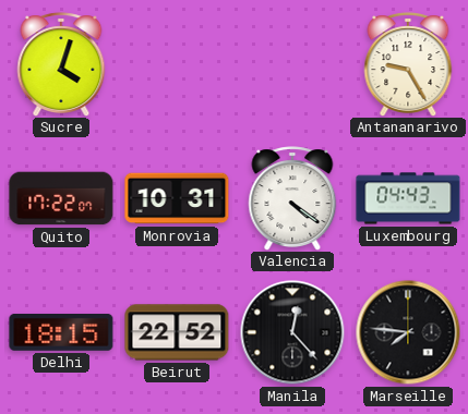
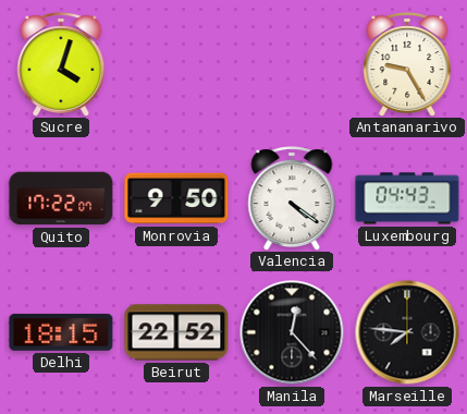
Monrovia: 10:31 -> 9:50 (176, 198)
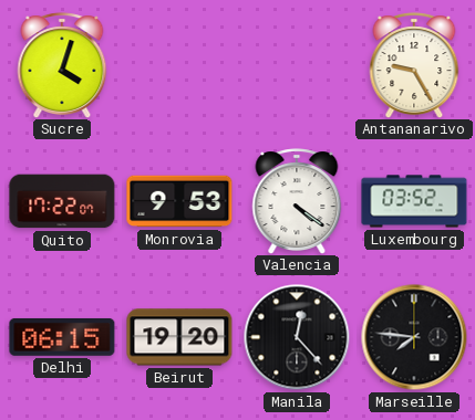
Monrovia: 9:50 -> 9:53 (179, 201)
Luxembourg: 04:43 -> 03:52 (414, 201)
Delhi: 18:15 -> 06:15 (62, 337)
Beirut: 22:52 -> 19:20 (179, 337)
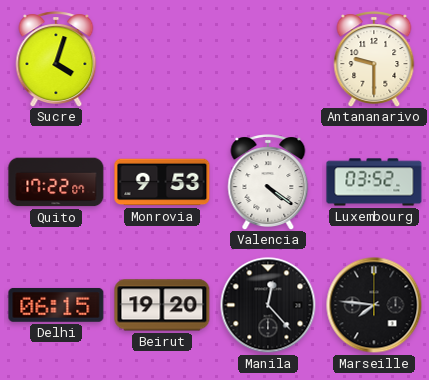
Antananarivo: 9:25 -> 9:30 (374, 59)
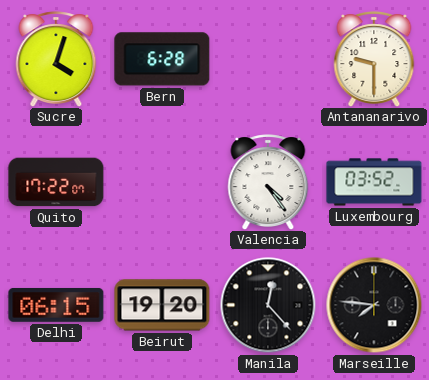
Bern: none -> 6:28 (162, 59)
Monrovia: 9:53 -> none (162, 182)
Valencia: 4:21 -> 4:24 (268, 182)
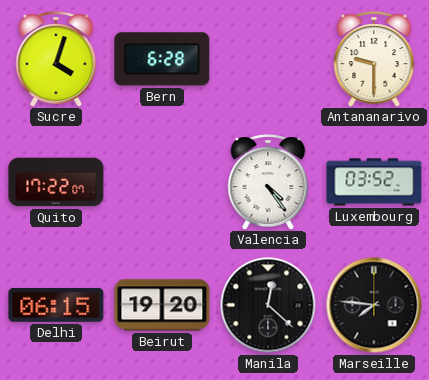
Manila: 12:23 -> 12:22 (268, 305)
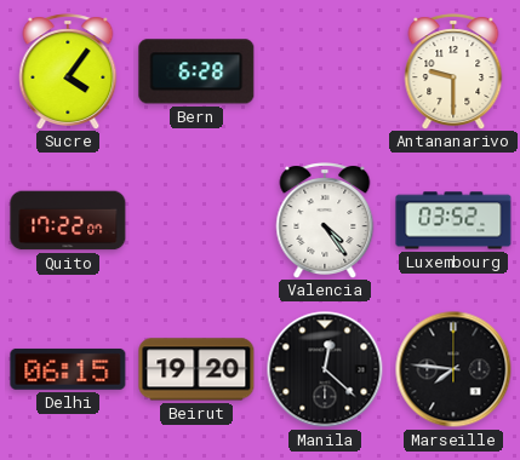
Sucre: 4:03 -> 4:06 (68, 71)
